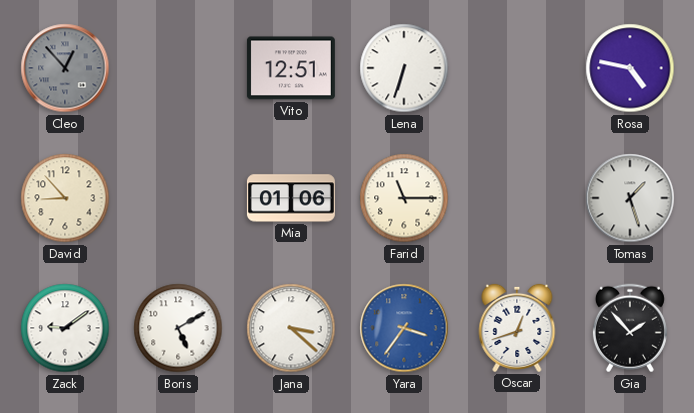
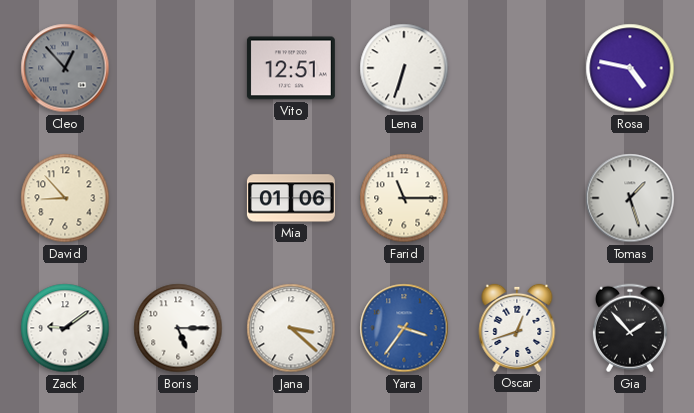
Boris: 5:10 -> 5:15 (178, 328)
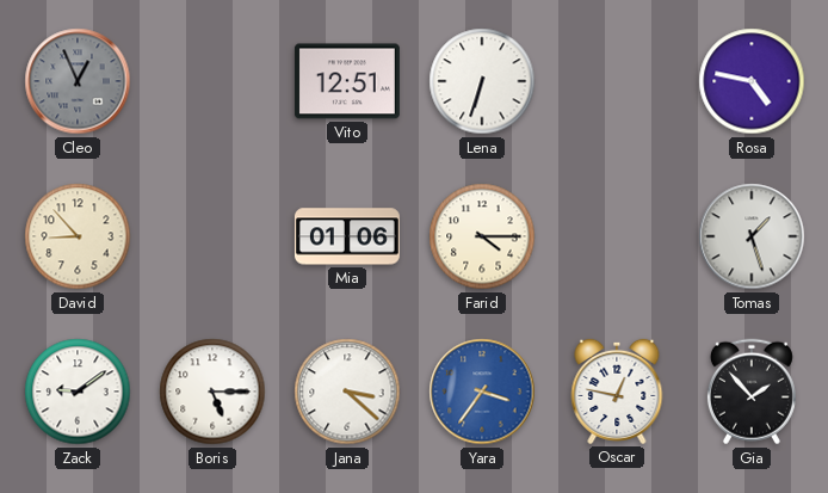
Cleo: 12:53 -> 12:56 (78, 81)
Farid: 11:15 -> 4:15 (482, 236)
Oscar: 12:42 -> 12:47 (617, 392)
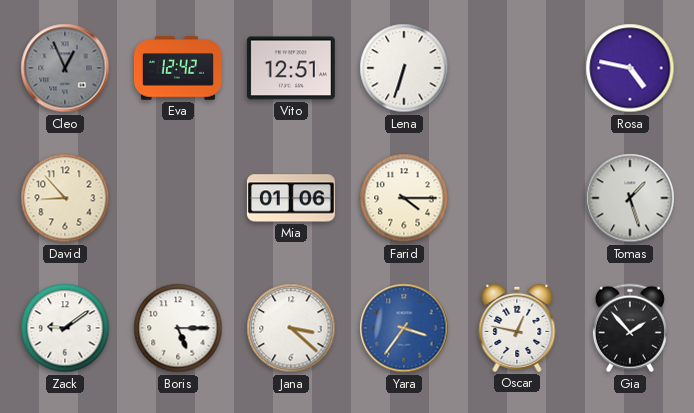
Eva: none -> 12:42 (178, 68)
